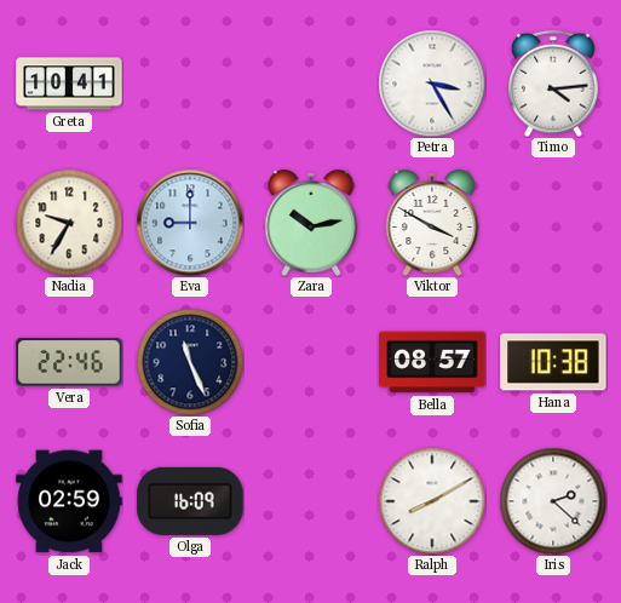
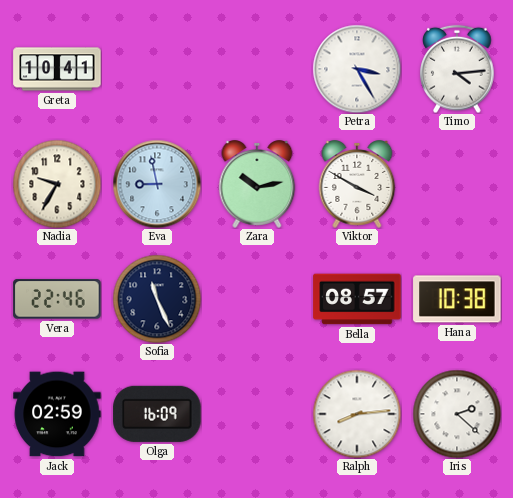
Eva: 9:00 -> 8:58 (157, 184)
Ralph: 8:10 -> 8:14 (357, 414)
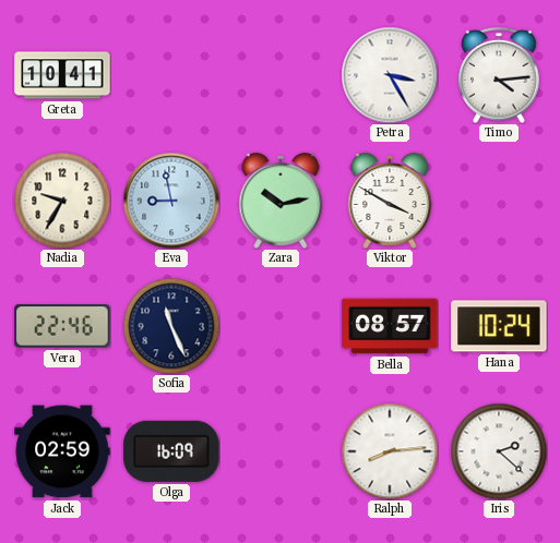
Hana: 10:38 -> 10:24 (499, 326)
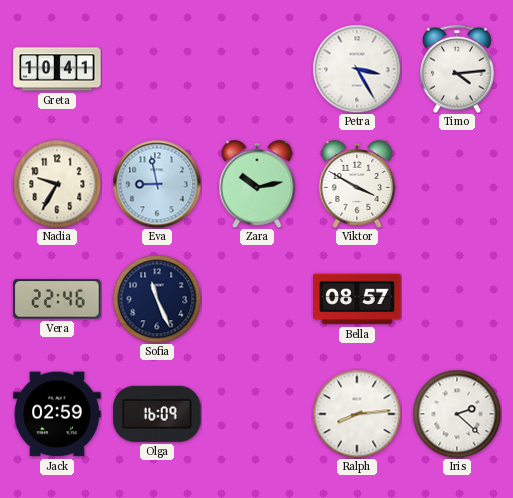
Hana: 10:24 -> none (499, 326)
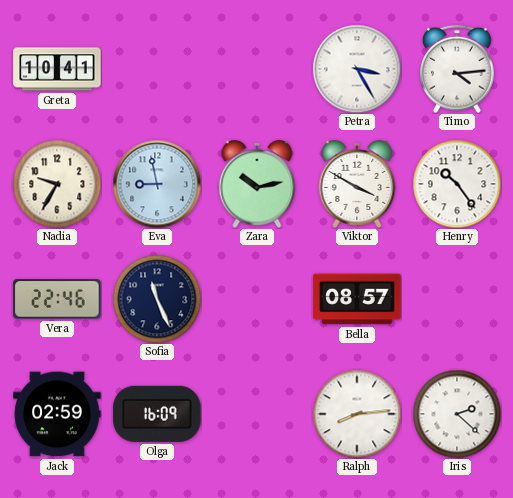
Henry: none -> 10:24 (457, 184)
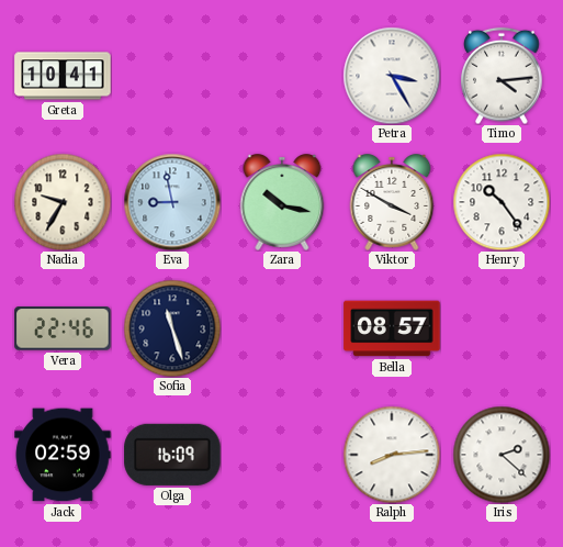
Zara: 10:13 -> 10:17 (282, 202)
Sofia: 11:26 -> 11:27 (172, 328)
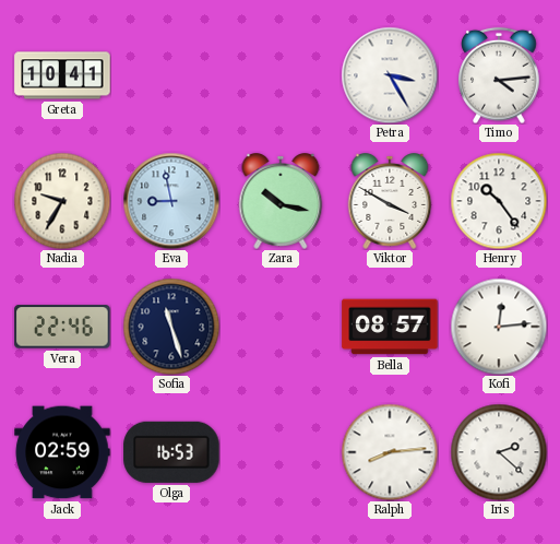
Kofi: none -> 12:14 (499, 327)
Olga: 16:09 -> 16:53 (171, 452)
